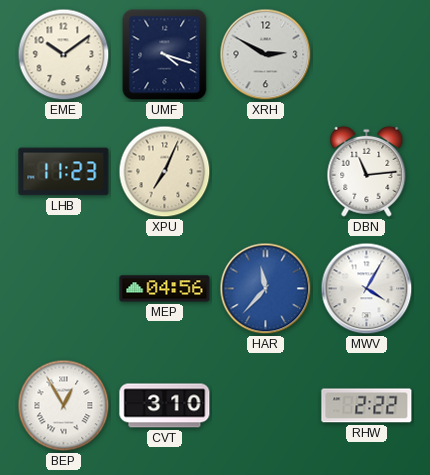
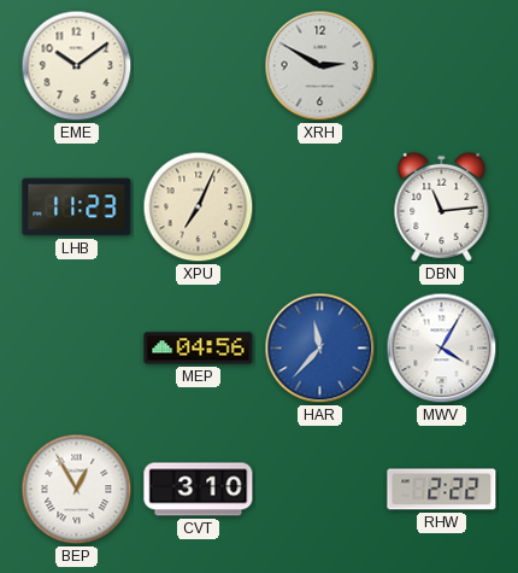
UMF: 4:18 -> none (165, 55)
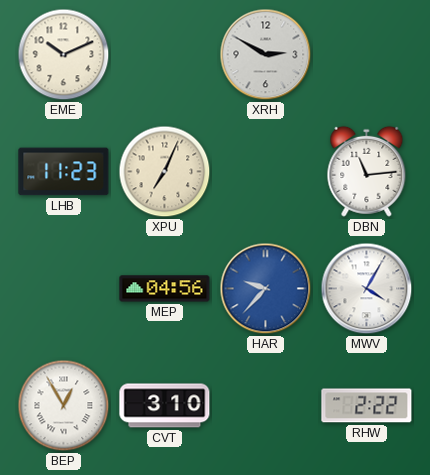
EME: 10:09 -> 10:11 (64, 55)
HAR: 11:37 -> 9:37 (266, 289)
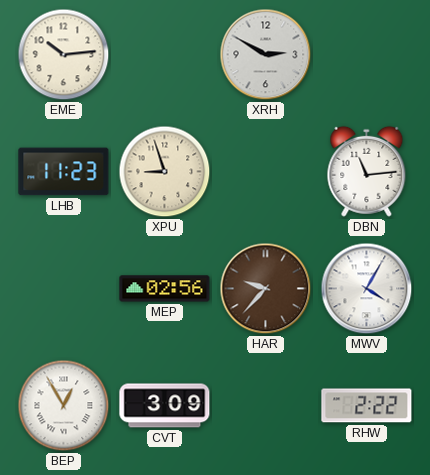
EME: 10:11 -> 10:14 (64, 55)
XPU: 7:04 -> 8:57 (165, 172)
MEP: 04:56 -> 02:56 (165, 289)
HAR dial: blue -> brown (266, 289)
CVT: 3:10 -> 3:09 (165, 406)
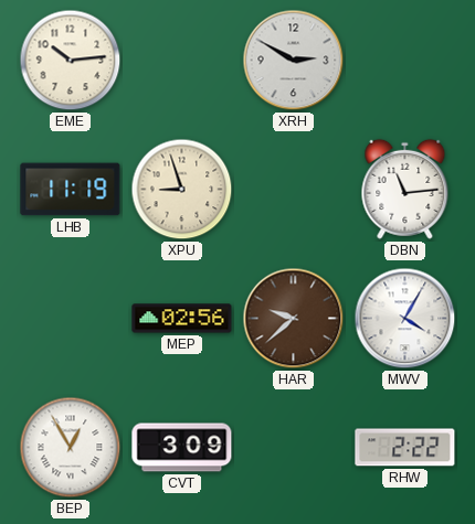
LHB: 11:23 -> 11:19 (71, 190)
HAR: 9:37 -> 9:38 (294, 319)
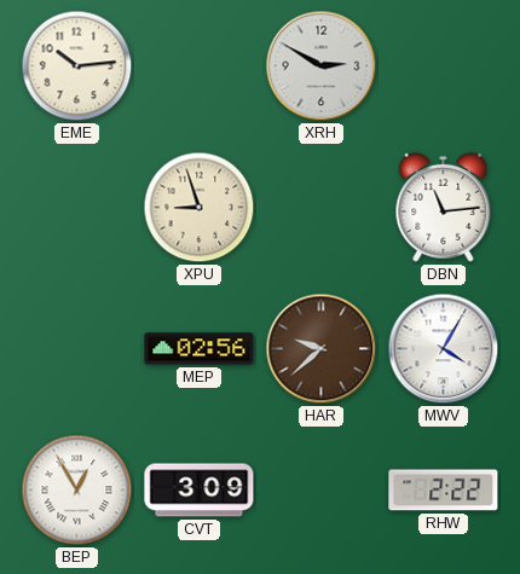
LHB: 11:19 -> none (71, 190)
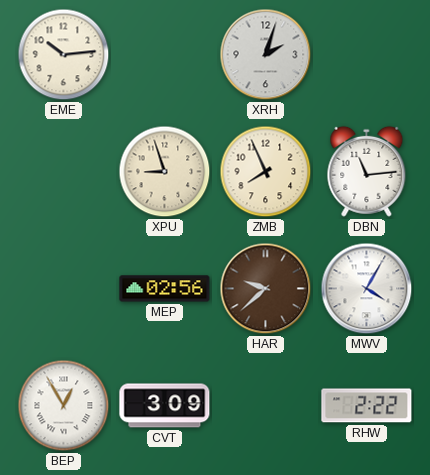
XRH: 2:50 -> 2:03 (266, 55)
ZMB: none -> 7:56 (266, 172)
